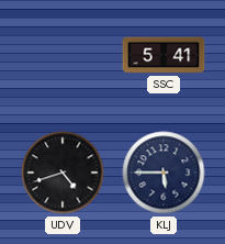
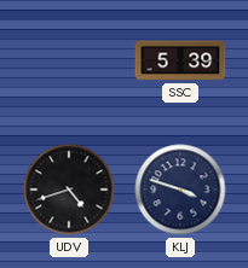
SSC: 5:41 -> 5:39 (180, 60)
KLJ: 5:45 -> 3:48 (180, 190)
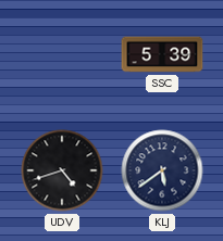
KLJ: 3:48 -> 5:39 (162, 170)
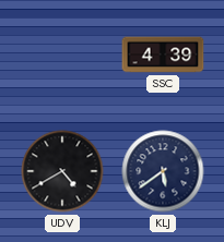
SSC: 5:39 -> 4:39 (163, 55)
UDV: 4:42 -> 4:40 (62, 171)
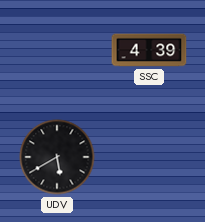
UDV: 4:40 -> 5:40 (57, 157)
KLJ: 5:39 -> none (163, 171)
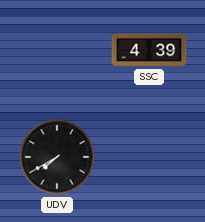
UDV: 5:40 -> 7:40 (57, 157)
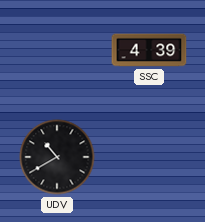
UDV: 7:40 -> 10:40 (57, 157)
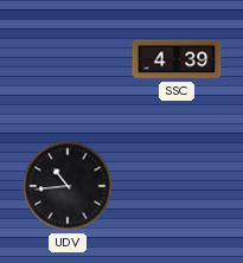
UDV: 10:40 -> 10:44 (68, 186)
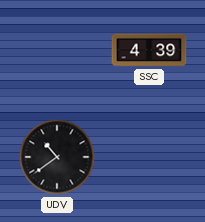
UDV: 10:44 -> 10:39 (57, 157)
